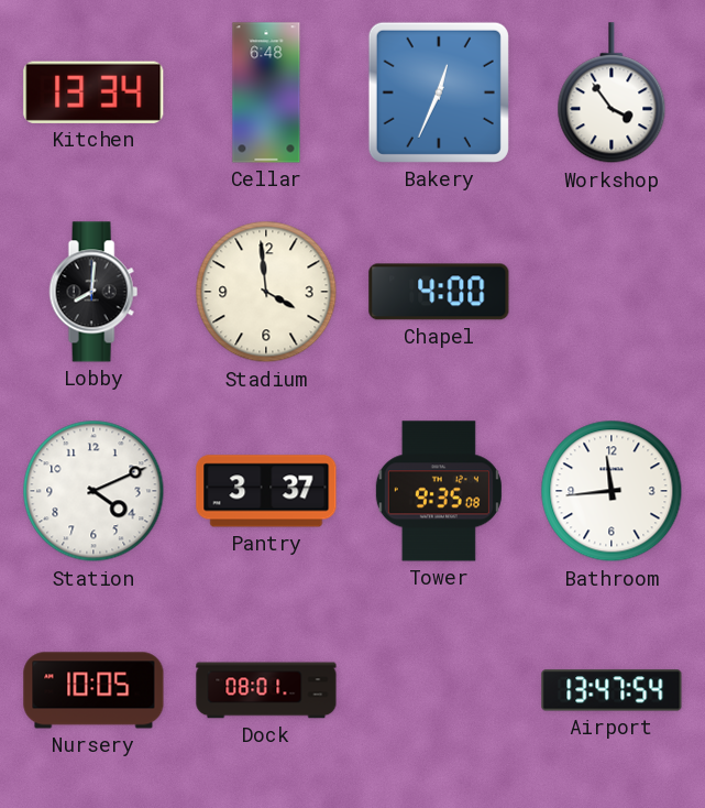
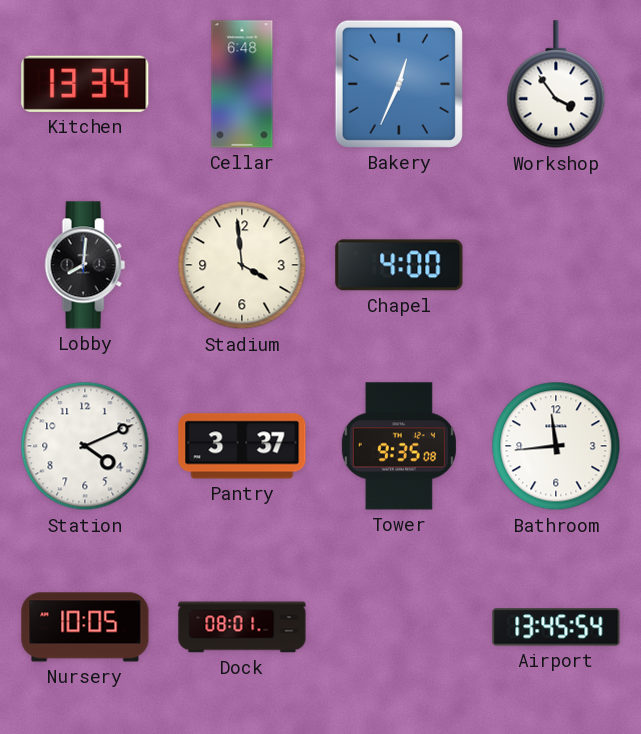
Airport: 13:47 -> 13:45 (556, 627)
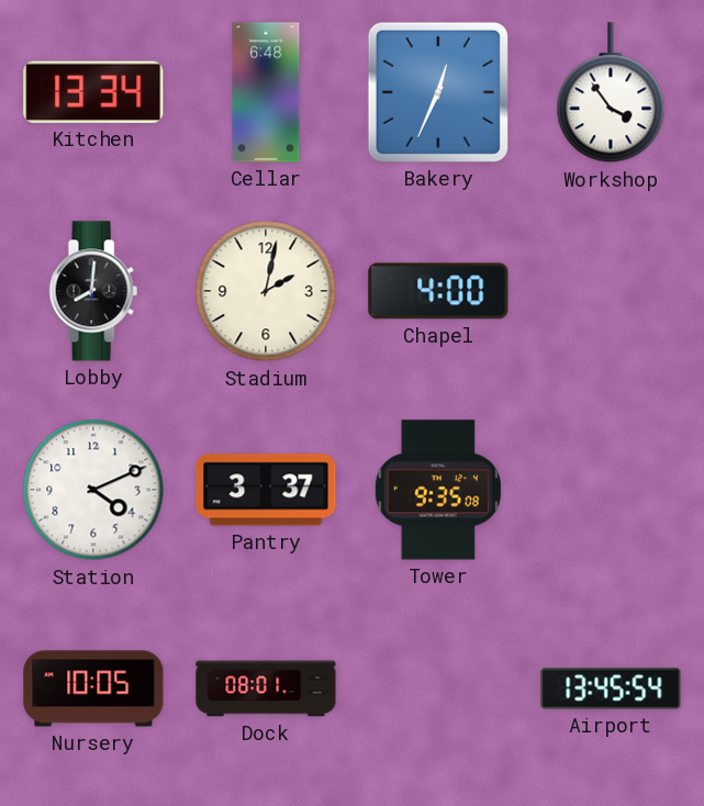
Stadium: 3:59 -> 2:02 (266, 291)
Bathroom: 11:44 -> none (556, 446)
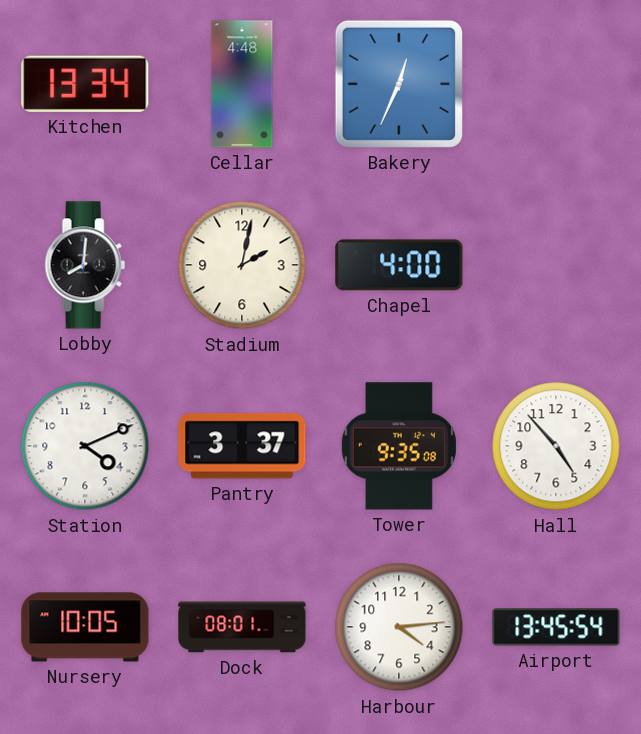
Cellar: 6:48 -> 4:48 (242, 84)
Workshop: 3:54 -> none (611, 93)
Hall: none -> 4:53 (556, 446)
Harbour: none -> 4:14 (399, 627)
